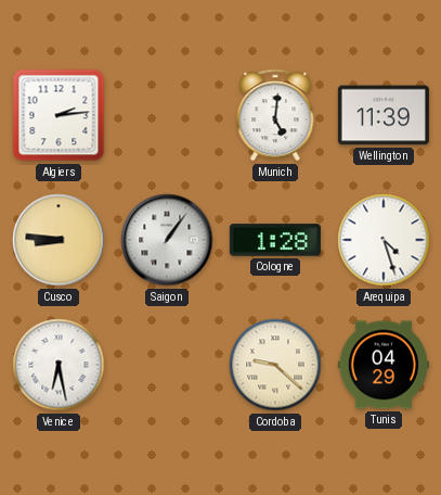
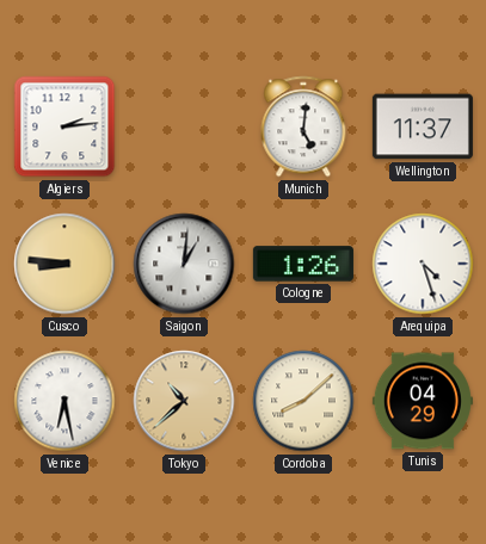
Wellington: 11:39 -> 11:37 (423, 126)
Saigon: 1:06 -> 1:01 (184, 264)
Cologne: 1:28 -> 1:26 (303, 264)
Tokyo: none -> 10:38 (184, 401)
Cordoba: 9:22 -> 8:08 (303, 401)
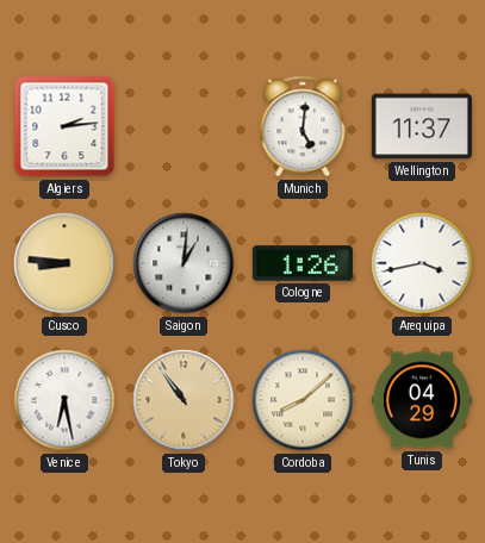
Arequipa: 4:27 -> 3:43 (422, 263)
Tokyo: 10:38 -> 10:54 (184, 400)
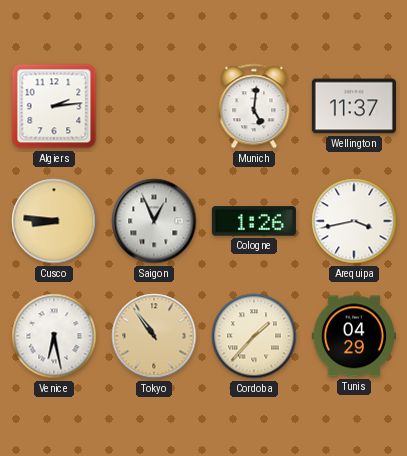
Saigon: 1:01 -> 12:56 (154, 221)
Cordoba: 8:08 -> 1:37 (254, 336)
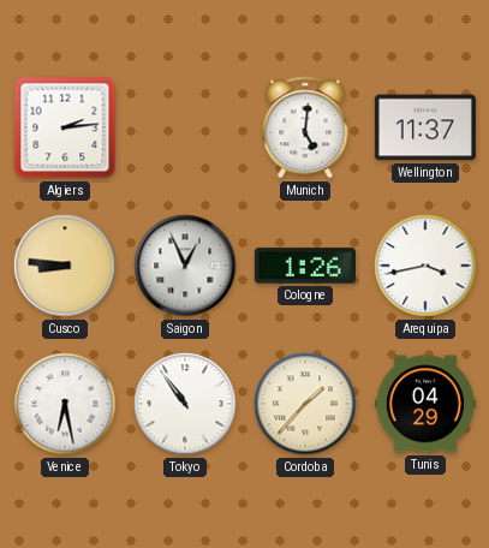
Tokyo dial: champagne -> white (185, 404)
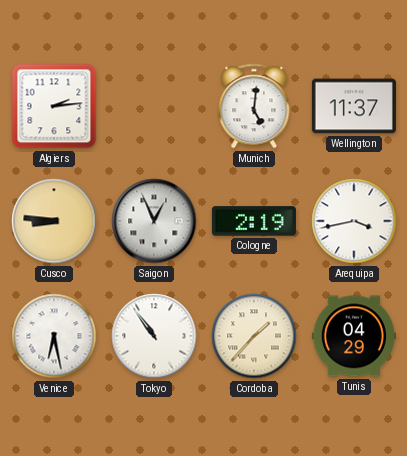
Cologne: 1:26 -> 2:19 (254, 221)
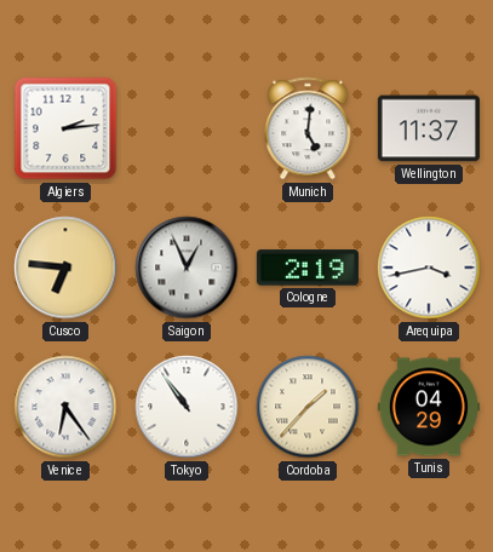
Cusco: 8:46 -> 6:46 (65, 268)
Venice: 6:28 -> 6:24 (65, 407)
